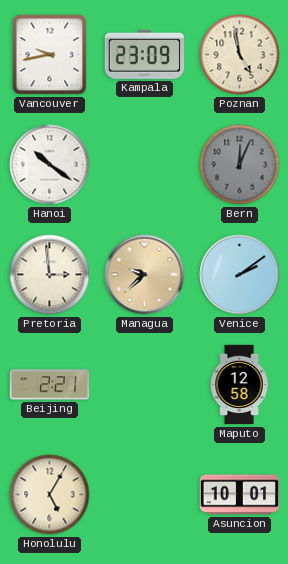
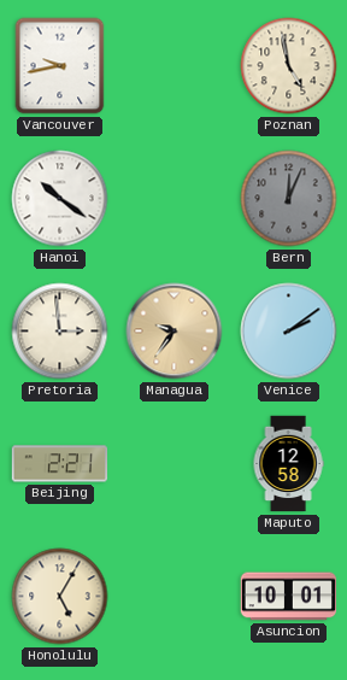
Kampala: 23:09 -> none (144, 54)
Managua: 9:38 -> 9:36 (175, 332)
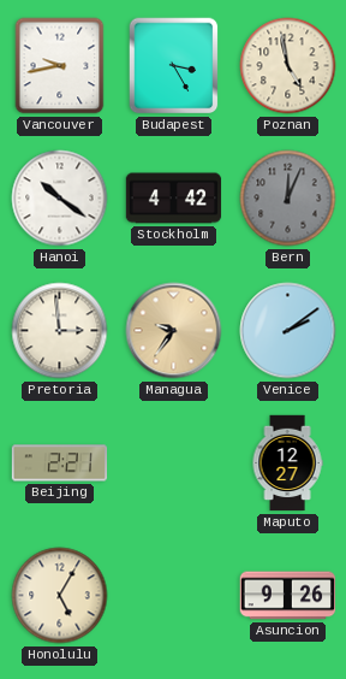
Budapest: none -> 3:25 (174, 66)
Stockholm: none -> 4:42 (174, 199)
Maputo: 12:58 -> 12:27 (287, 464)
Asuncion: 10:01 -> 9:26 (288, 596)
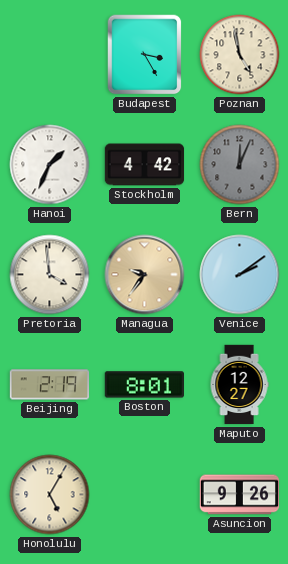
Vancouver: 9:43 -> none (60, 66)
Hanoi: 10:21 -> 1:34 (50, 165)
Pretoria: 2:59 -> 3:59 (50, 275)
Beijing: 2:21 -> 2:19 (50, 385)
Boston: none -> 8:01 (144, 385)
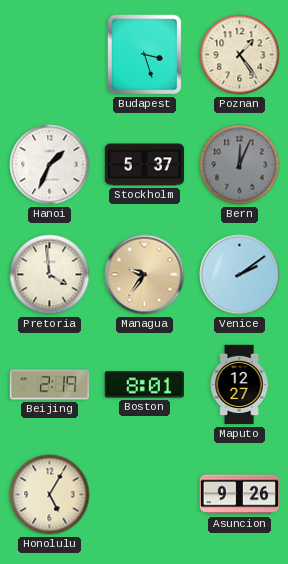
Budapest: 3:25 -> 3:27 (145, 55)
Poznan: 4:58 -> 1:24 (240, 55)
Stockholm: 4:42 -> 5:37 (145, 165)
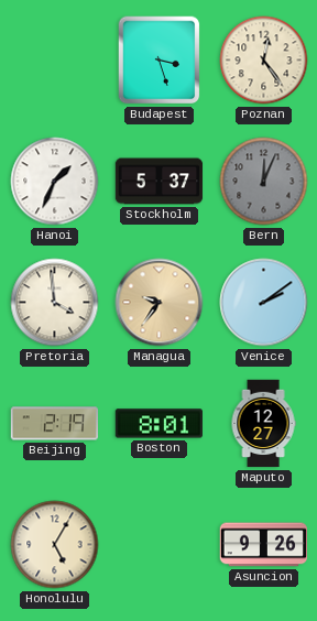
Poznan: 1:24 -> 12:24 (264, 61)
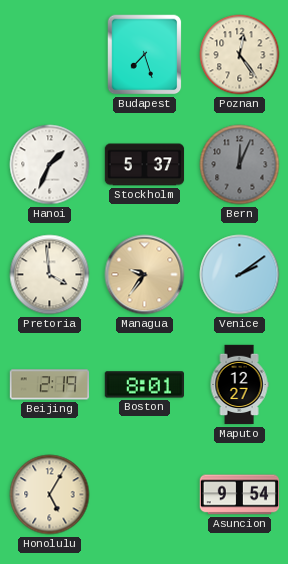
Budapest: 3:27 -> 7:27 (145, 55)
Asuncion: 9:26 -> 9:54 (240, 495)
